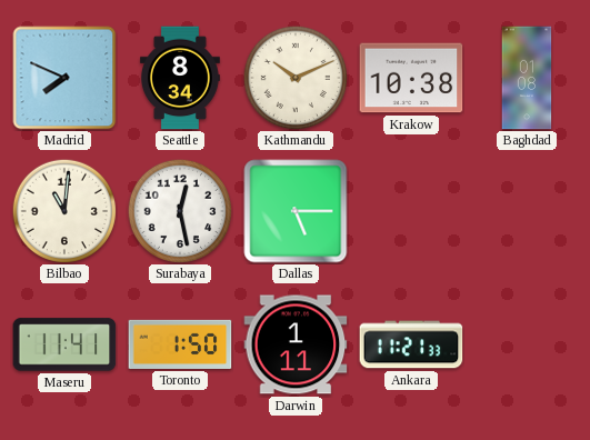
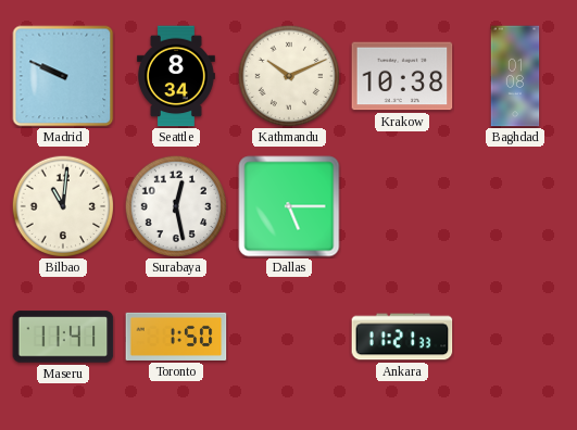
Madrid: 7:49 -> 9:49 (63, 76)
Darwin: 1:11 -> none (296, 344)
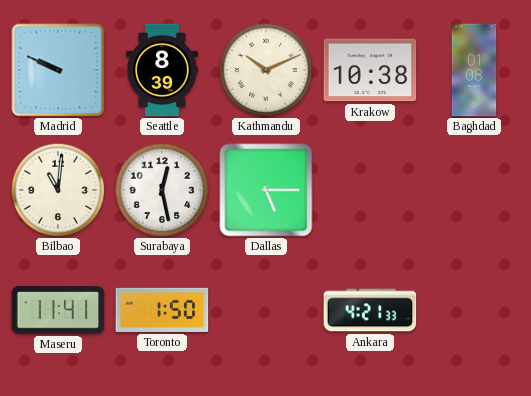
Seattle: 8:34 -> 8:39 (163, 70)
Ankara: 11:21 -> 4:21 (370, 310)
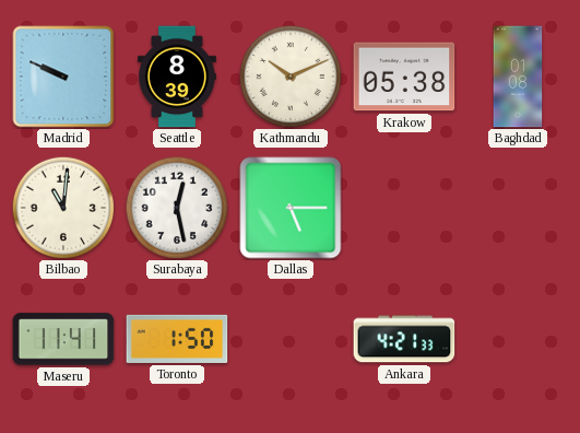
Krakow: 10:38 -> 05:38 (404, 77)
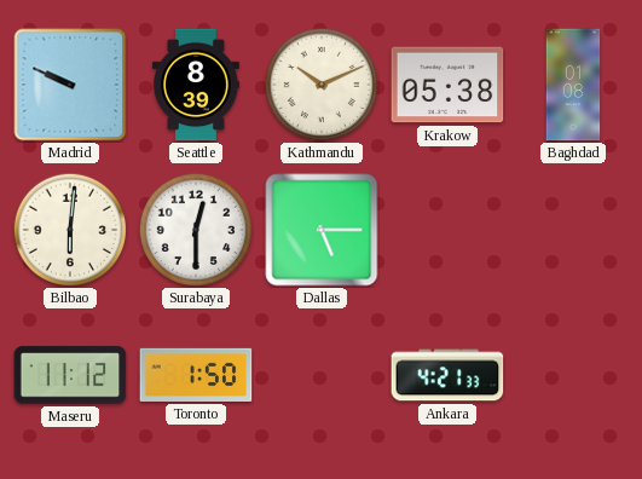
Bilbao: 11:01 -> 6:01 (69, 229)
Surabaya: 12:28 -> 12:30 (195, 229)
Maseru: 11:41 -> 11:12 (70, 375)
